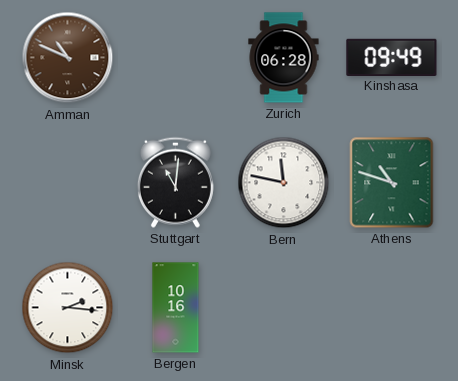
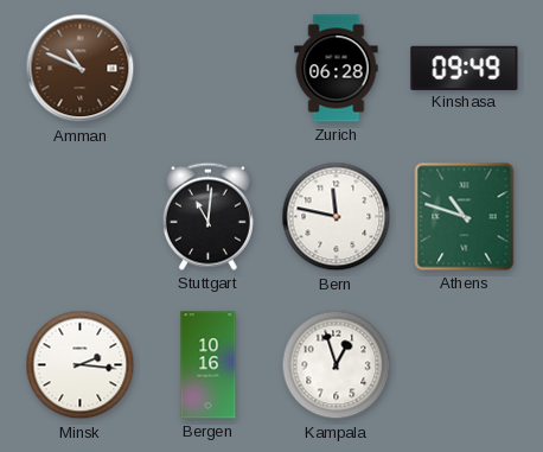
Kampala: none -> 12:57 (337, 365)
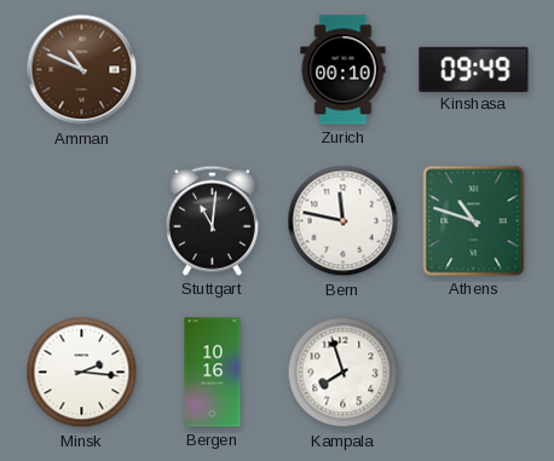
Zurich: 06:28 -> 00:10 (344, 70)
Kampala: 12:57 -> 7:57 (344, 373)
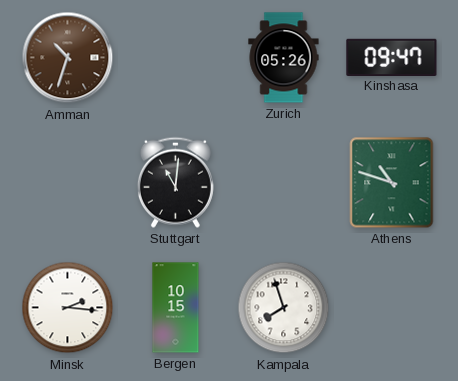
Amman: 10:49 -> 10:33 (68, 58)
Zurich: 00:10 -> 05:26 (284, 58)
Kinshasa: 09:49 -> 09:47 (392, 57)
Bern: 11:47 -> none (344, 221)
Bergen: 10:16 -> 10:15 (176, 308)
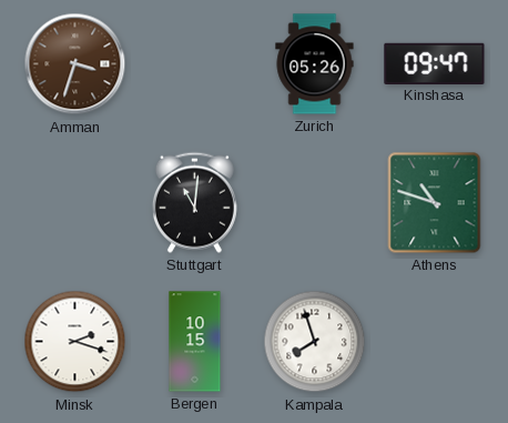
Amman: 10:33 -> 3:33 (75, 64)
Minsk: 2:16 -> 2:18 (75, 342)
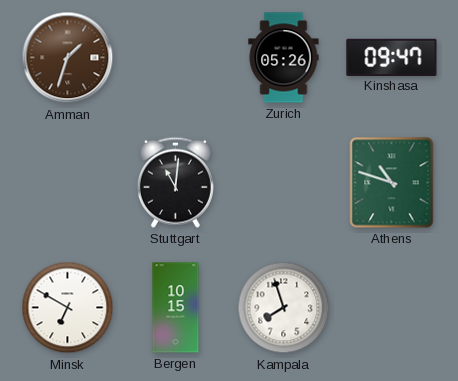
Amman: 3:33 -> 1:33 (68, 58)
Minsk: 2:18 -> 6:50 (68, 308)
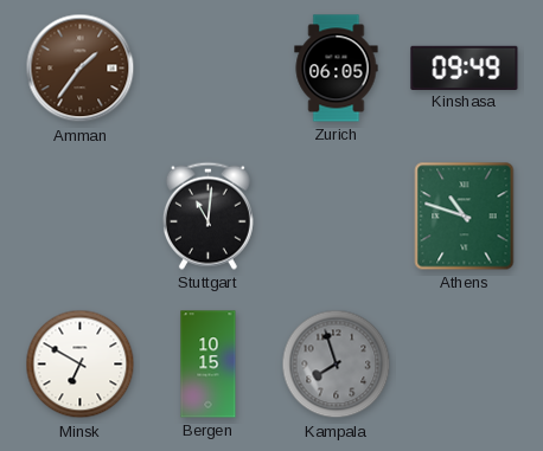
Amman: 1:33 -> 1:36 (81, 69)
Zurich: 05:26 -> 06:05 (337, 69)
Kinshasa: 09:47 -> 09:49 (465, 67)
Kampala dial: white -> grey (337, 365)
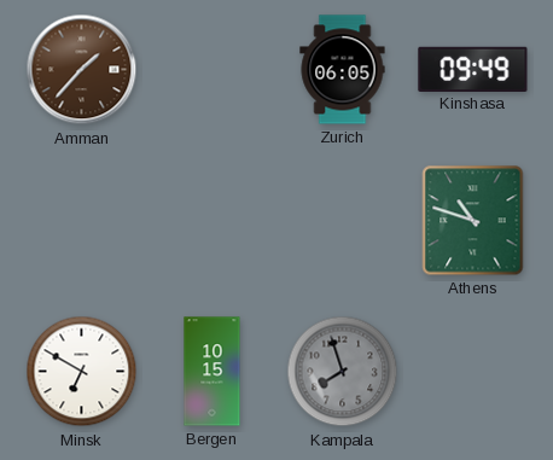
Amman: 1:36 -> 1:37 (82, 70)
Stuttgart: 11:01 -> none (207, 215)
